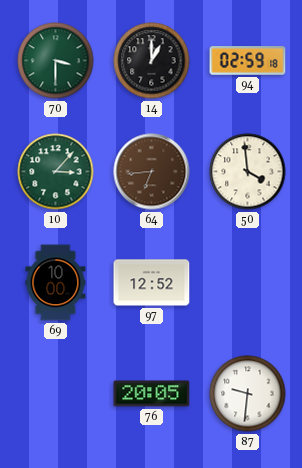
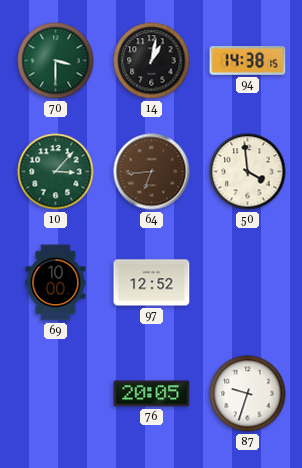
14: 1:00 -> 1:02 (152, 61)
94: 02:59 -> 14:38 (248, 61)
87: 9:31 -> 9:33 (248, 394)
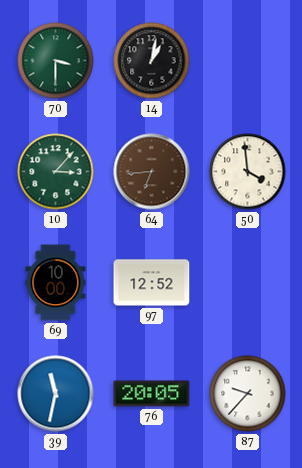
94: 14:38 -> none (248, 61)
39: none -> 11:32 (56, 394)
87: 9:33 -> 9:37 (248, 394)
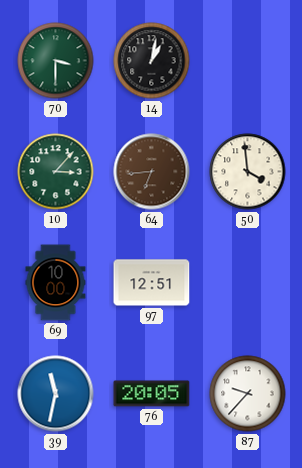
97: 12:52 -> 12:51 (152, 283)
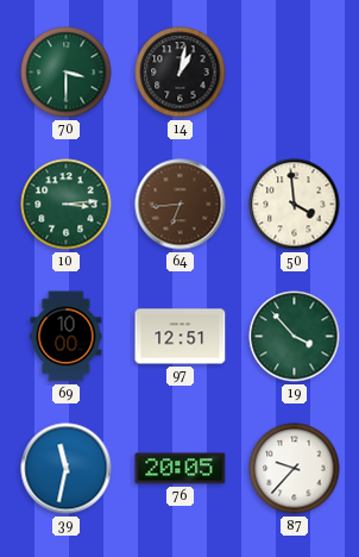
10: 3:07 -> 3:14 (67, 205)
19: none -> 3:53 (295, 337)
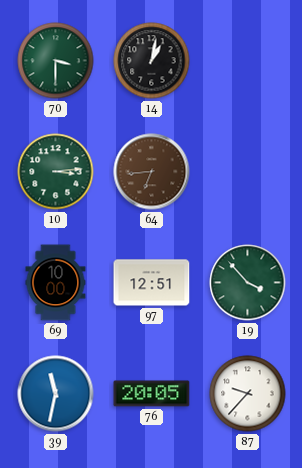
50: 3:59 -> none (295, 205)
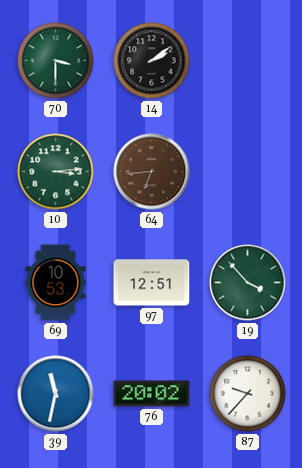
14: 1:02 -> 2:09 (152, 61)
69: 10:00 -> 10:53 (56, 283)
76: 20:05 -> 20:02 (152, 394)
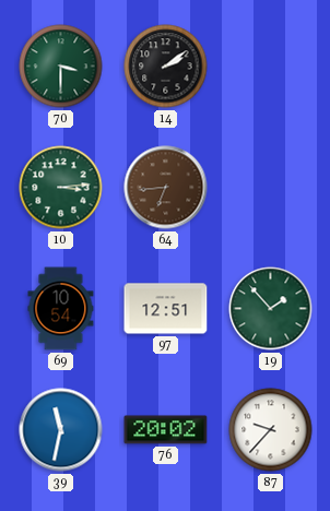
69: 10:53 -> 10:54 (61, 309)
19: 3:53 -> 1:53 (271, 309)
